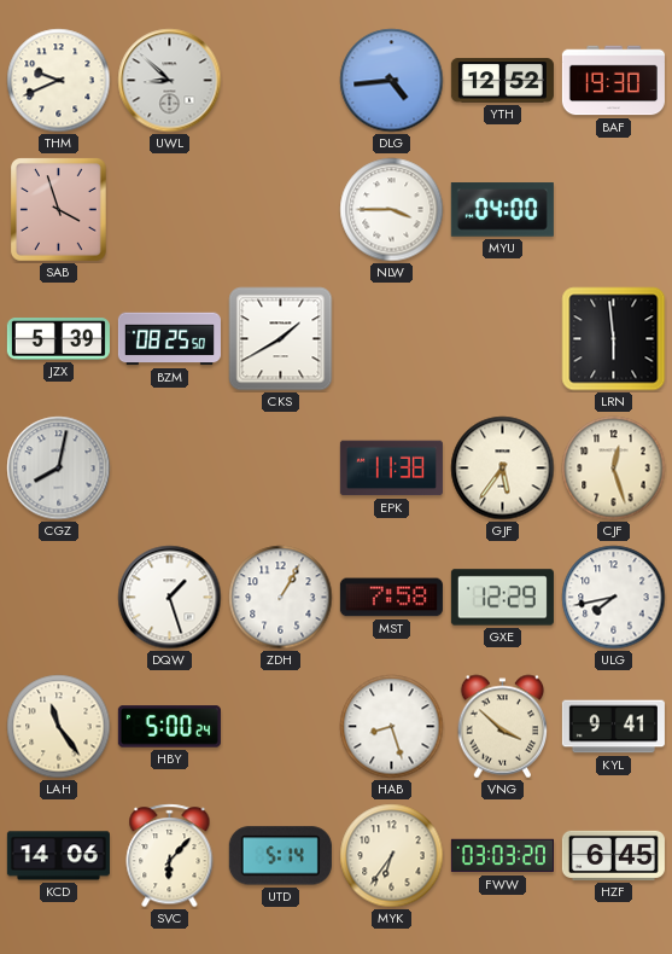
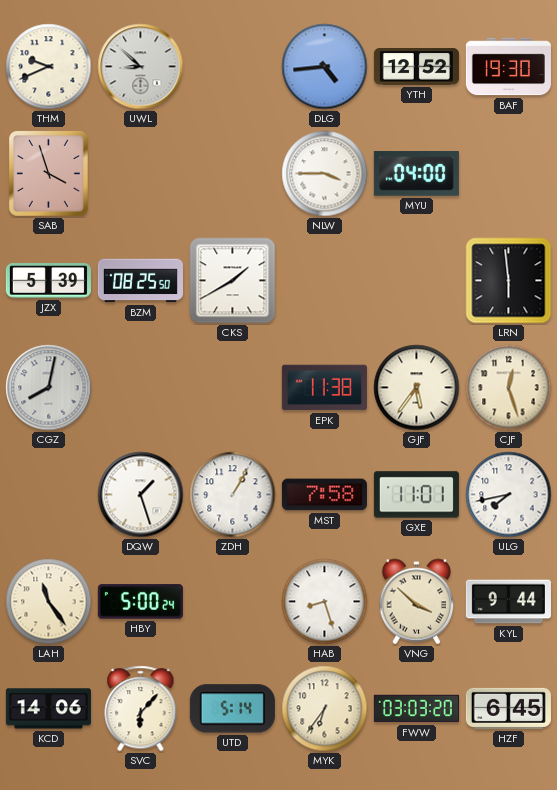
GXE: 12:29 -> 11:01 (416, 495)
KYL: 9:41 -> 9:44 (508, 602)
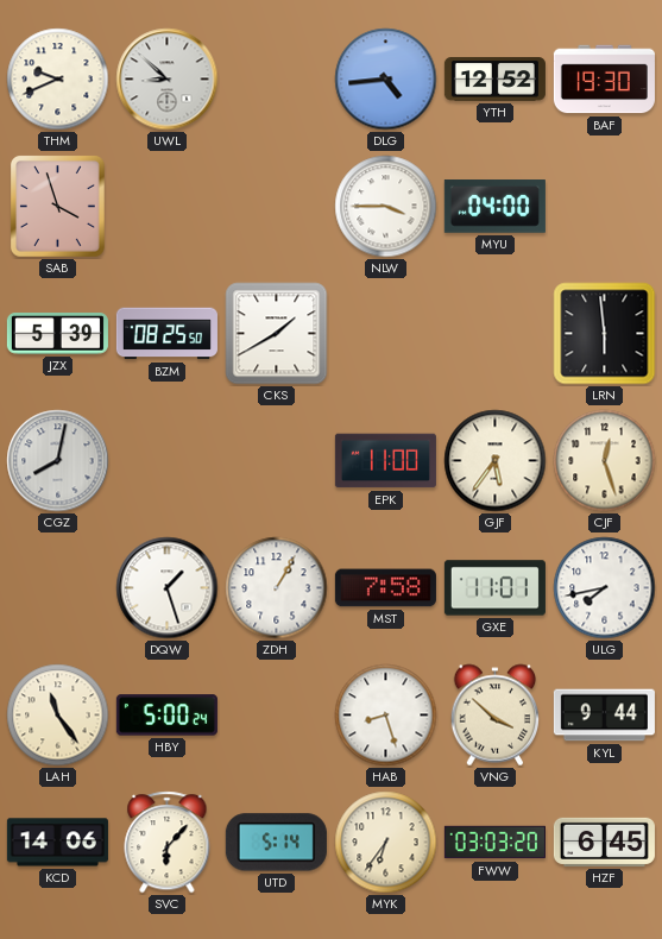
EPK: 11:38 -> 11:00 (385, 461)
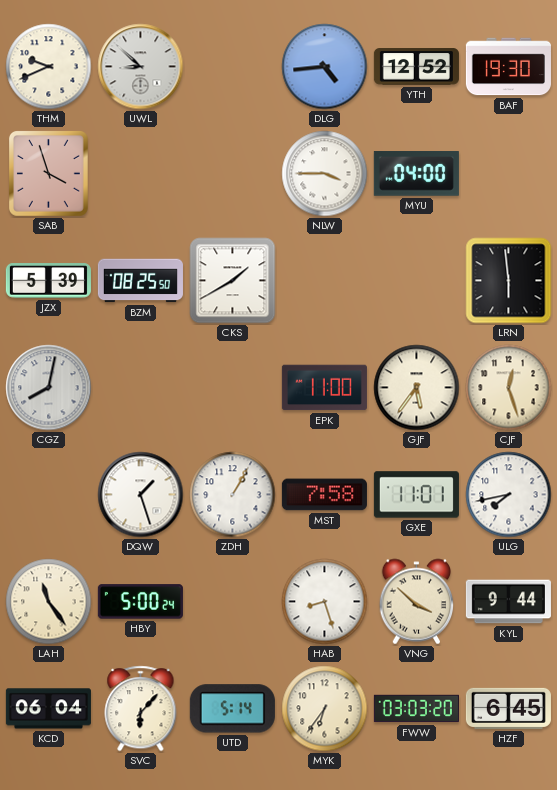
KCD: 14:06 -> 06:04 (48, 709)
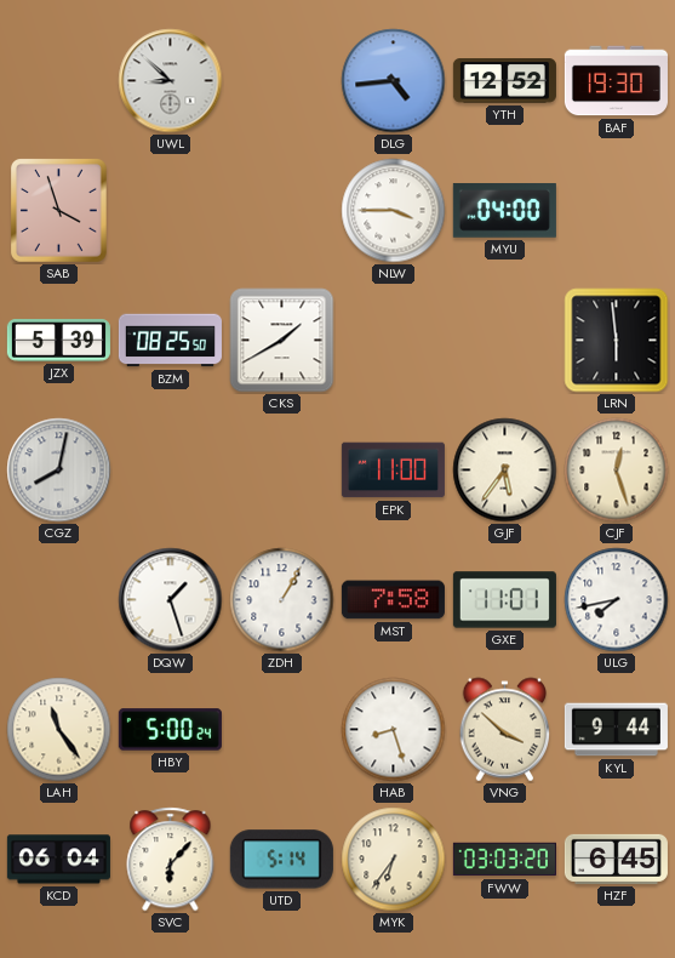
THM: 9:41 -> none (49, 67)
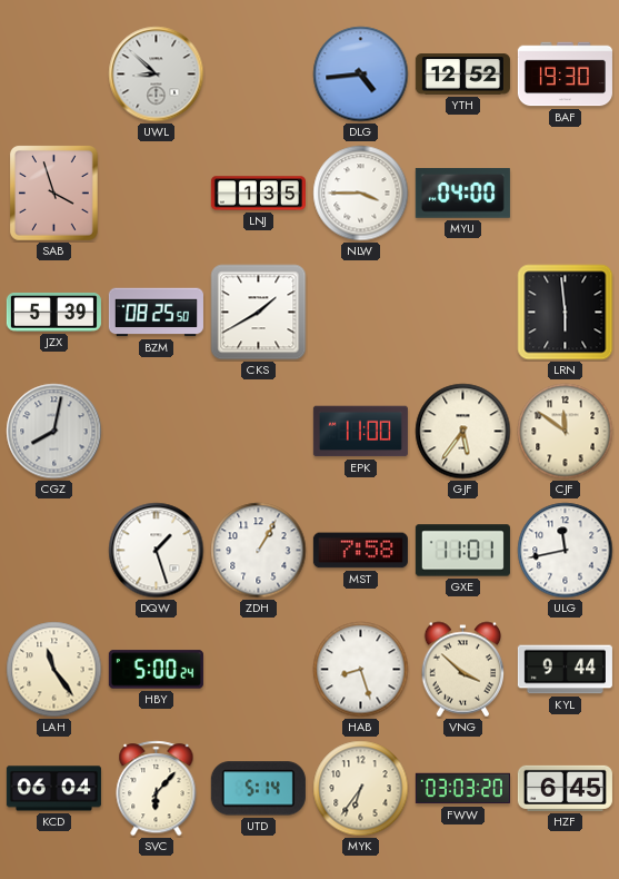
LNJ: none -> 1:35 (258, 194)
CJF: 12:27 -> 11:51 (566, 432)
ULG: 7:43 -> 11:43 (566, 551)
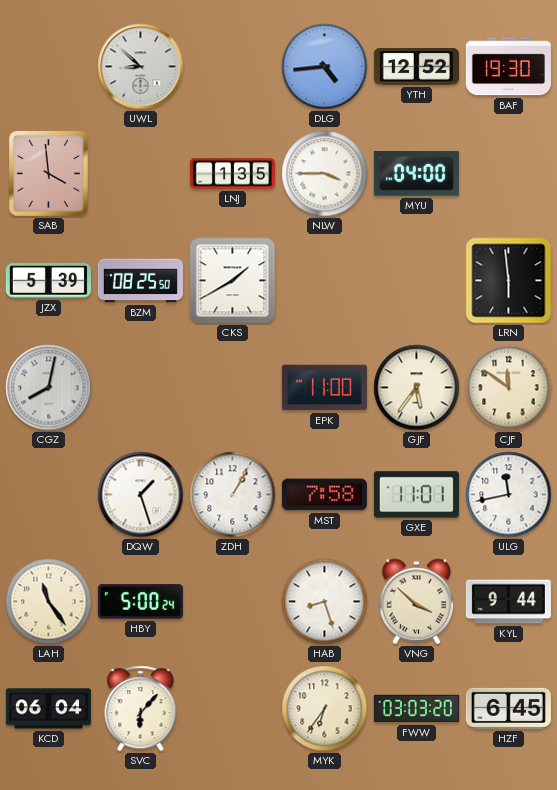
SAB: 3:57 -> 3:59 (48, 174)
UTD: 5:14 -> none (258, 789)
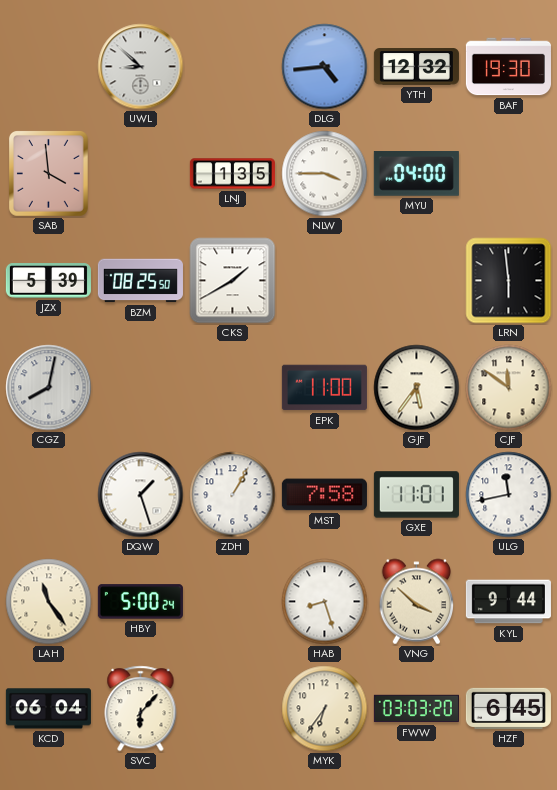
YTH: 12:52 -> 12:32 (416, 67)
